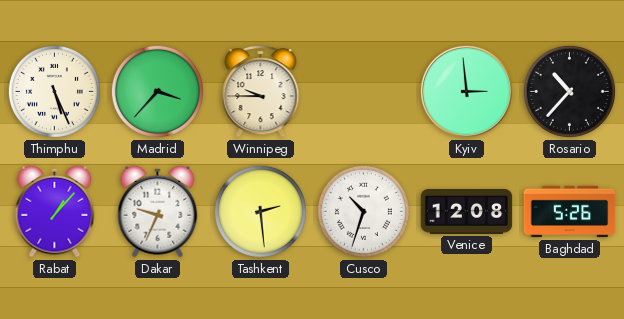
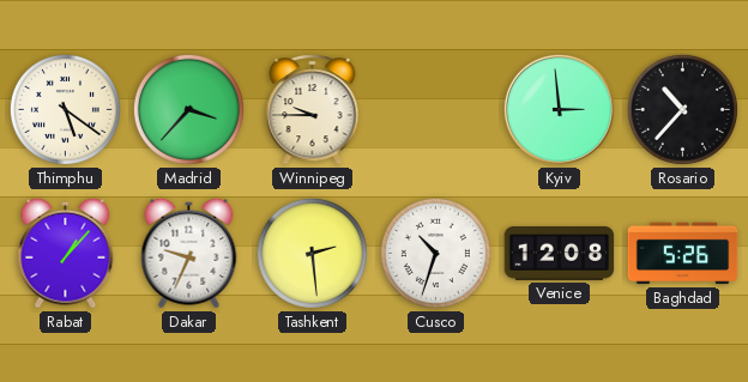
Thimphu: 5:26 -> 5:21 (65, 109)
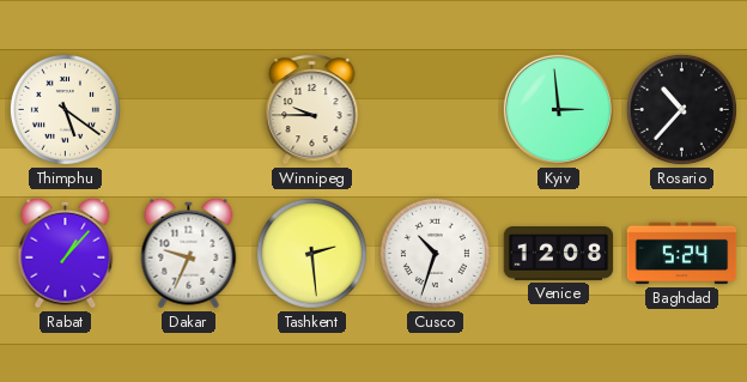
Madrid: 3:37 -> none (188, 109)
Baghdad: 5:26 -> 5:24 (682, 254)
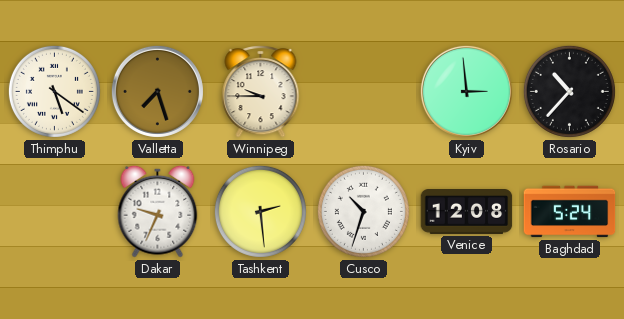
Valletta: none -> 7:27 (157, 91)
Rabat: 1:07 -> none (66, 253)
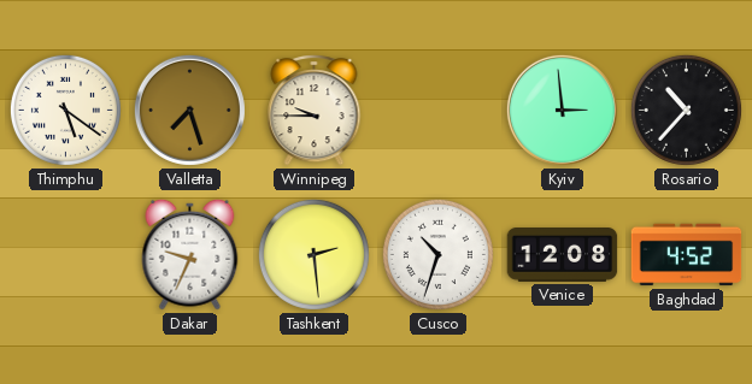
Baghdad: 5:24 -> 4:52 (687, 255)
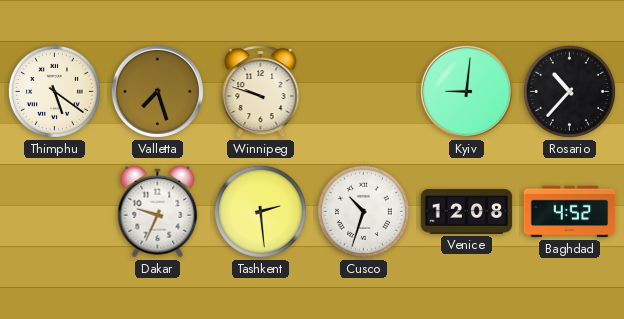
Winnipeg: 9:45 -> 9:48 (261, 92)
Kyiv: 2:59 -> 9:01 (466, 91)
